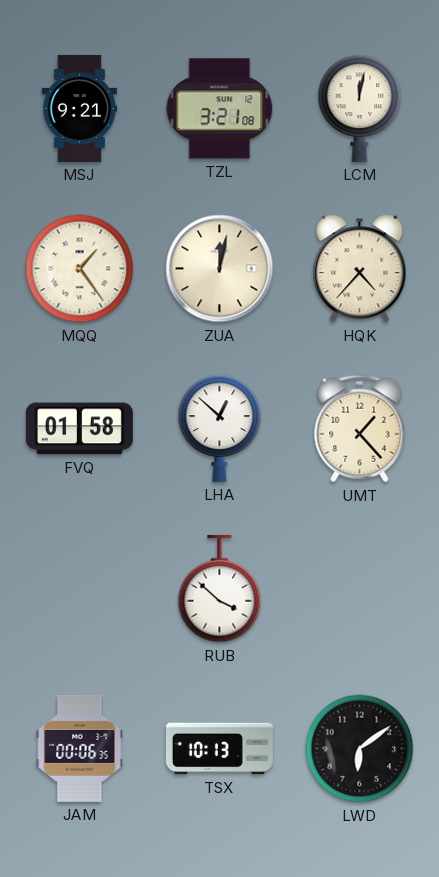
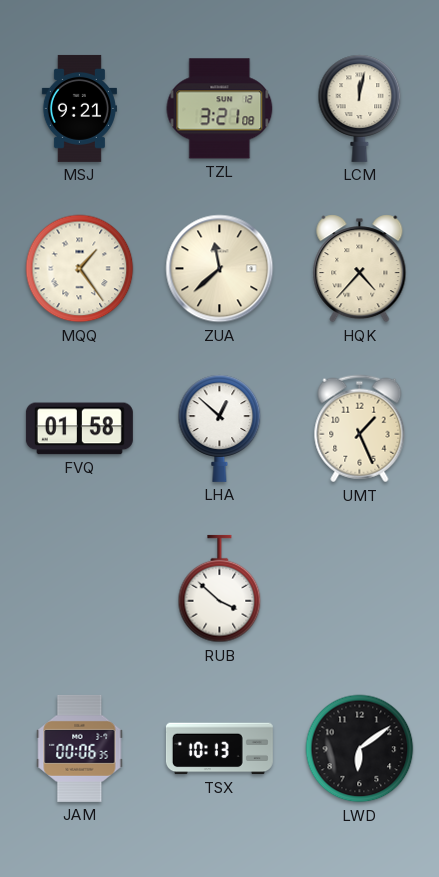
ZUA: 12:02 -> 11:38 (220, 269)
UMT: 1:23 -> 1:26 (360, 429)
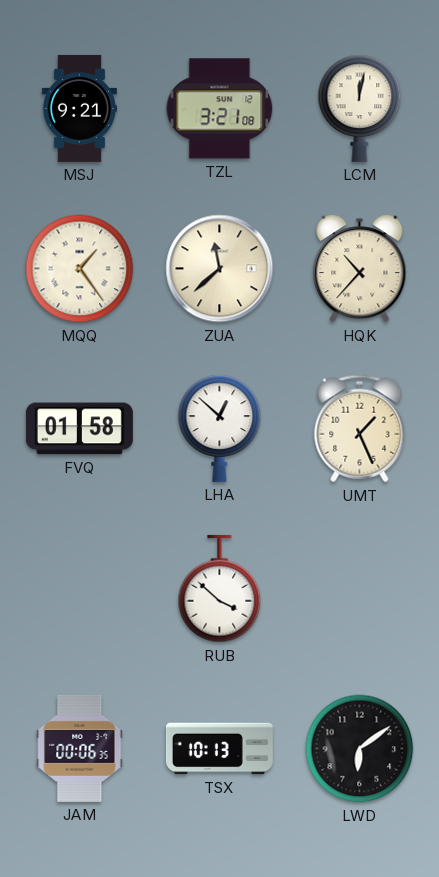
HQK: 4:37 -> 10:37 (360, 269)
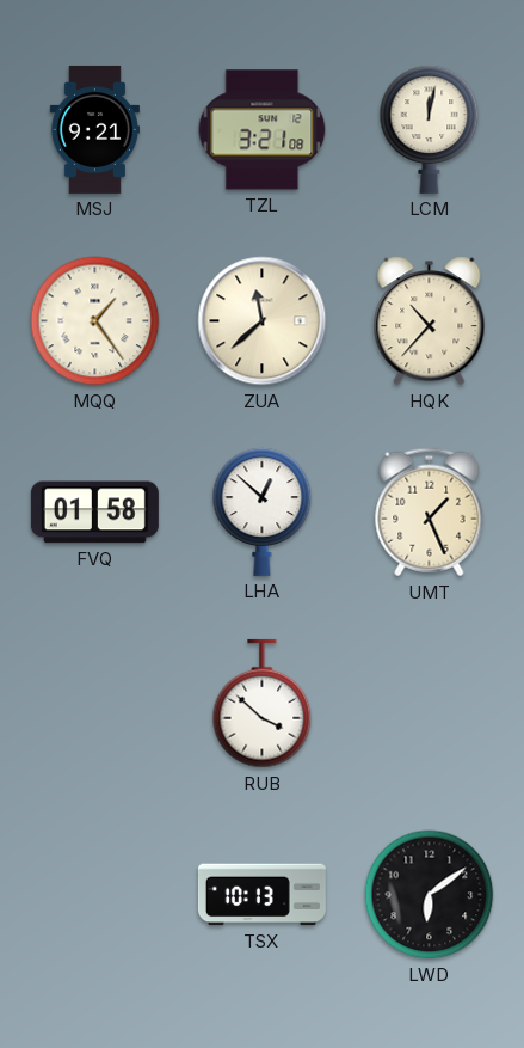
JAM: 00:06 -> none (80, 748)
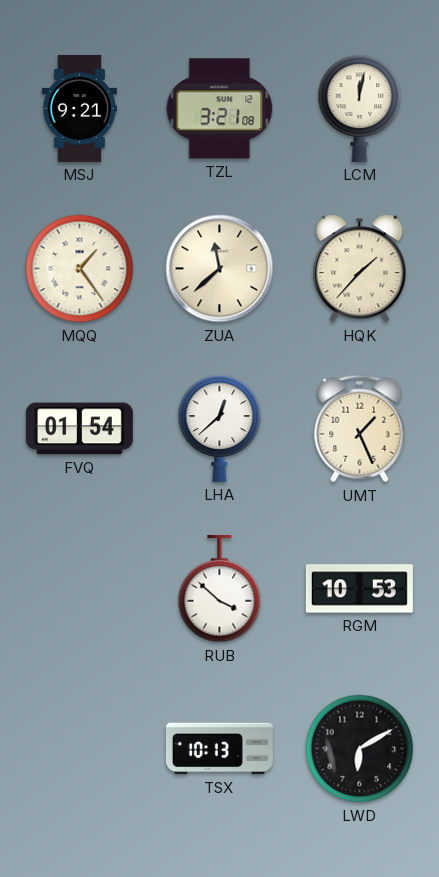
HQK: 10:37 -> 1:37 (360, 269)
FVQ: 01:58 -> 01:54 (79, 429)
LHA: 12:52 -> 12:38 (220, 428)
RGM: none -> 10:53 (359, 589)
LWD: 6:09 -> 6:10 (360, 749)
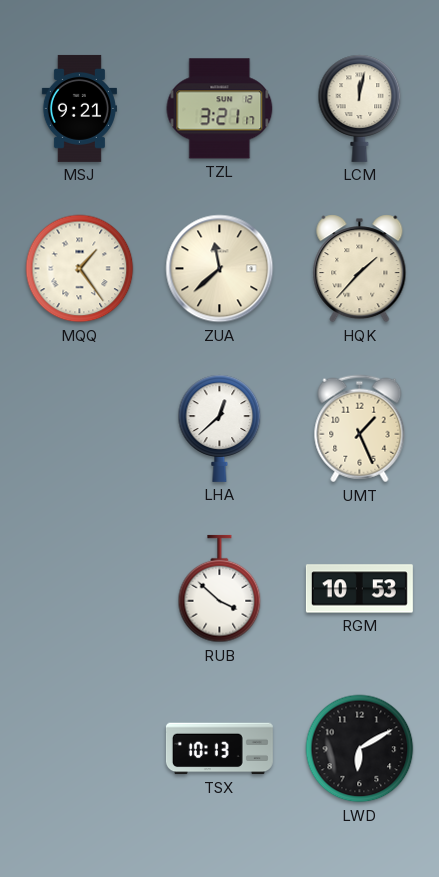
TZL: 3:21:08 -> 3:21:17 (220, 109)
FVQ: 01:54 -> none (79, 429)
